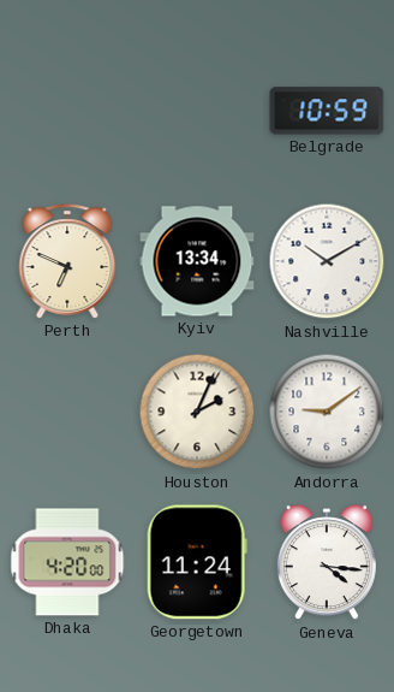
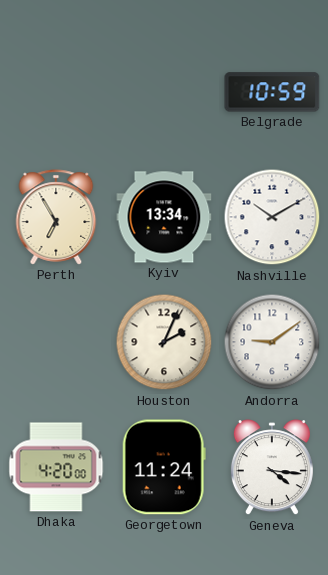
Perth: 6:49 -> 6:55 (56, 217)
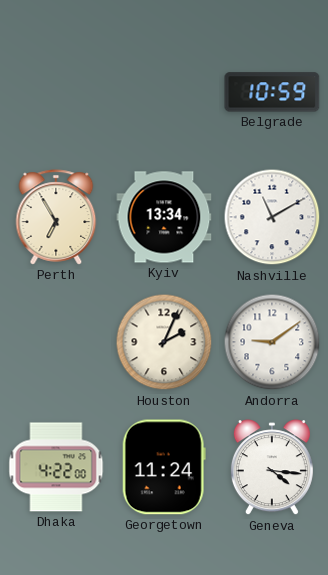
Nashville: 10:10 -> 11:10 (272, 217)
Dhaka: 4:20 -> 4:22 (56, 467)
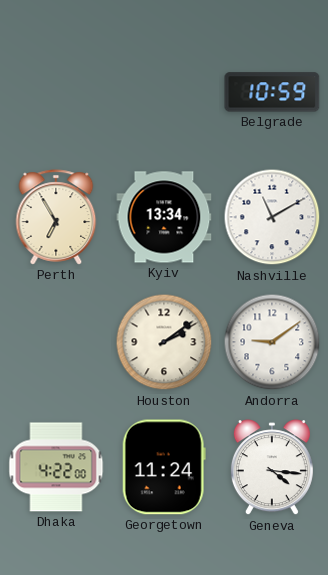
Houston: 2:04 -> 2:09 (164, 342)
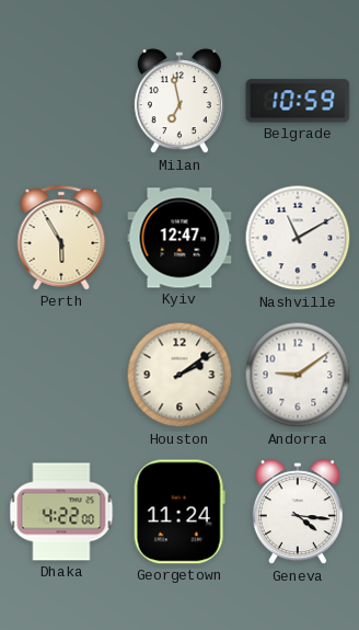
Milan: none -> 6:58 (179, 102)
Perth: 6:55 -> 5:55 (61, 238)
Kyiv: 13:34 -> 12:47 (179, 238)
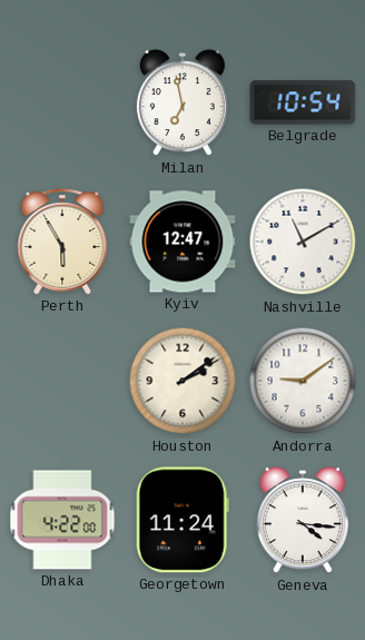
Belgrade: 10:59 -> 10:54 (303, 102)
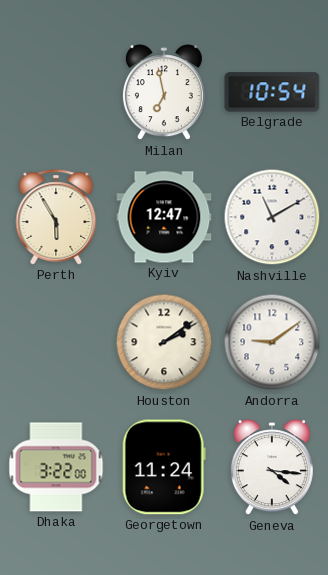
Dhaka: 4:22 -> 3:22 (56, 467)
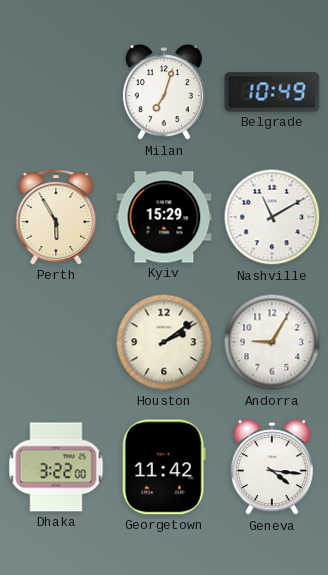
Milan: 6:58 -> 7:03 (164, 93)
Belgrade: 10:54 -> 10:49 (272, 92)
Kyiv: 12:47 -> 15:29 (164, 217)
Andorra: 9:09 -> 9:05 (272, 342)
Georgetown: 11:24 -> 11:42 (164, 467)
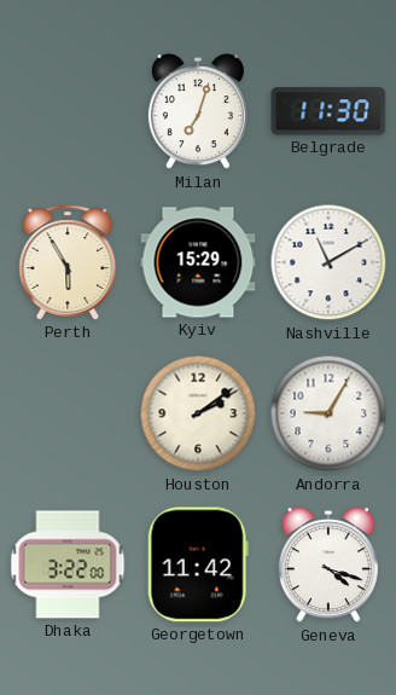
Belgrade: 10:49 -> 11:30 (328, 111)
Geneva: 4:16 -> 4:18 (328, 566)
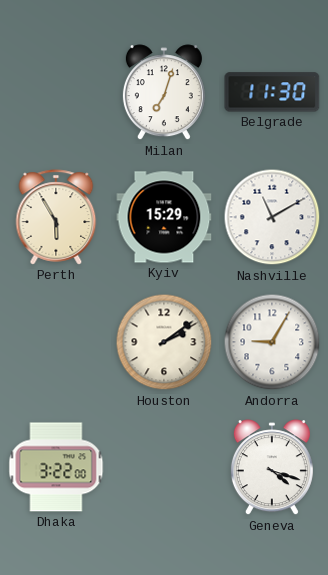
Georgetown: 11:42 -> none (198, 564)
